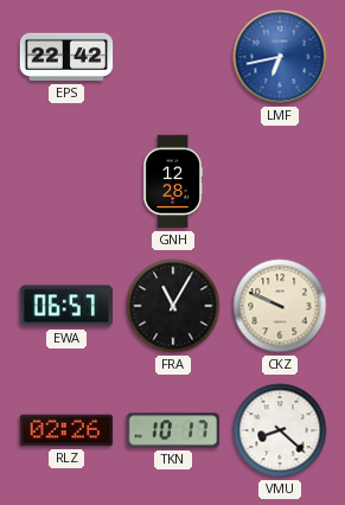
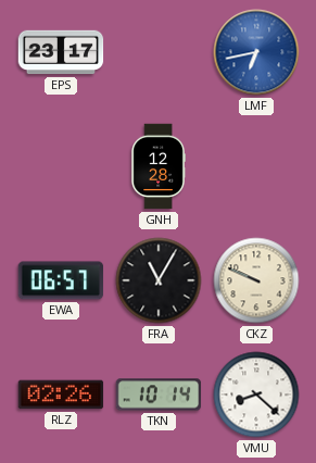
EPS: 22:42 -> 23:17 (61, 52)
TKN: 10:17 -> 10:14 (159, 395)
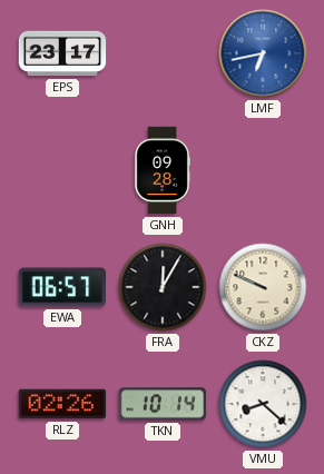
GNH: 12:28 -> 09:28 (163, 170)
FRA: 11:05 -> 12:05 (163, 287)
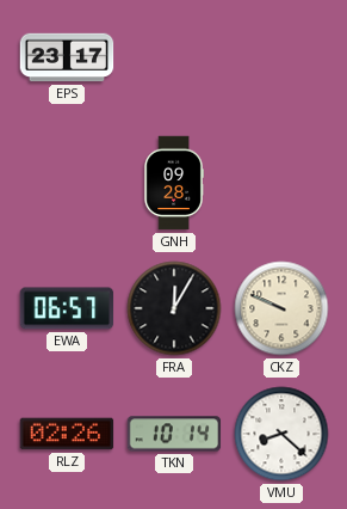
LMF: 6:43 -> none (263, 53)
